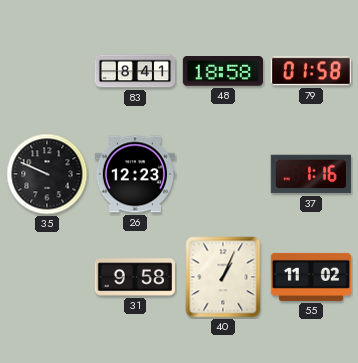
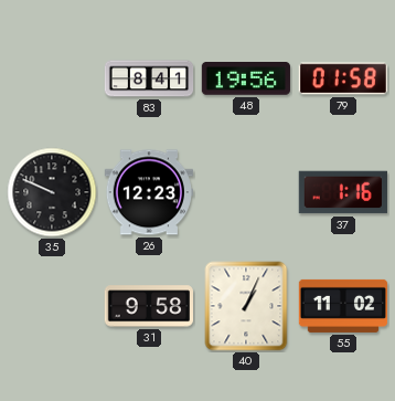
48: 18:58 -> 19:56 (245, 78)
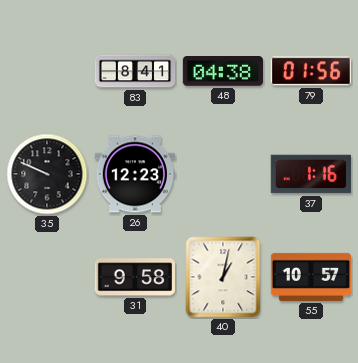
48: 19:56 -> 04:38 (222, 71)
79: 01:58 -> 01:56 (310, 71)
40: 1:04 -> 1:02 (223, 277)
55: 11:02 -> 10:57 (311, 277)
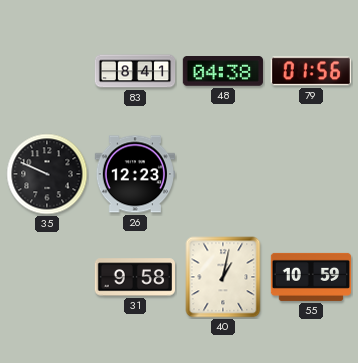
37: 1:16 -> none (310, 174)
55: 10:57 -> 10:59 (311, 277)
